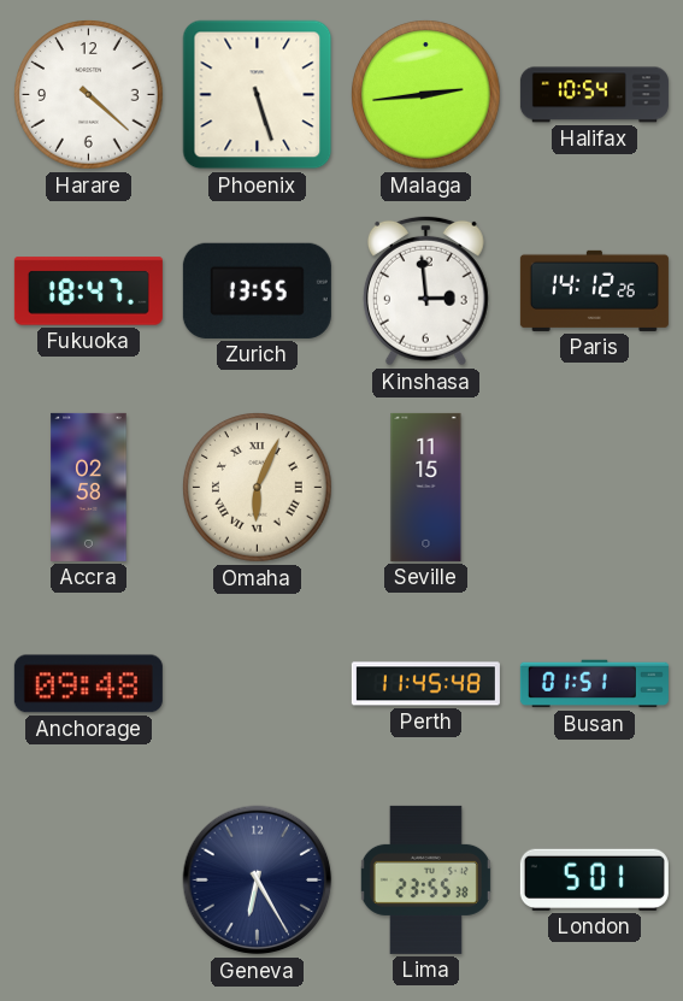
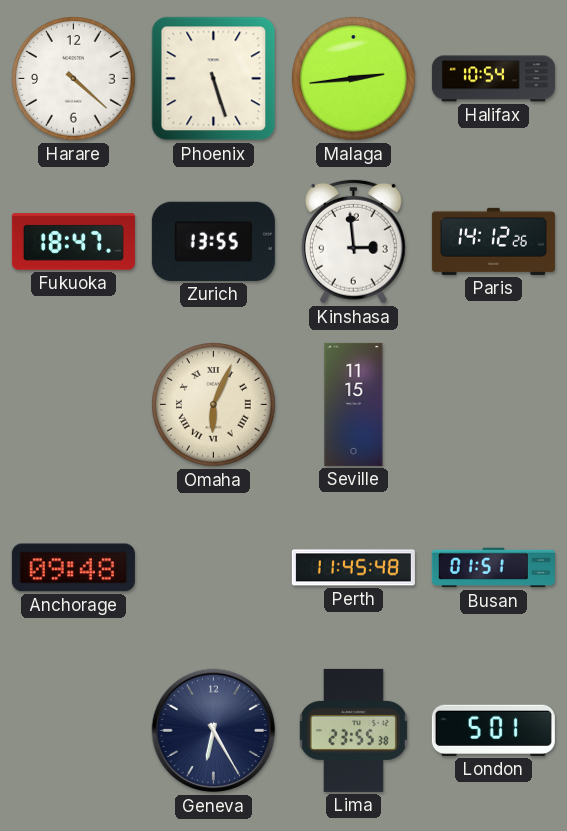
Accra: 02:58 -> none (89, 487)
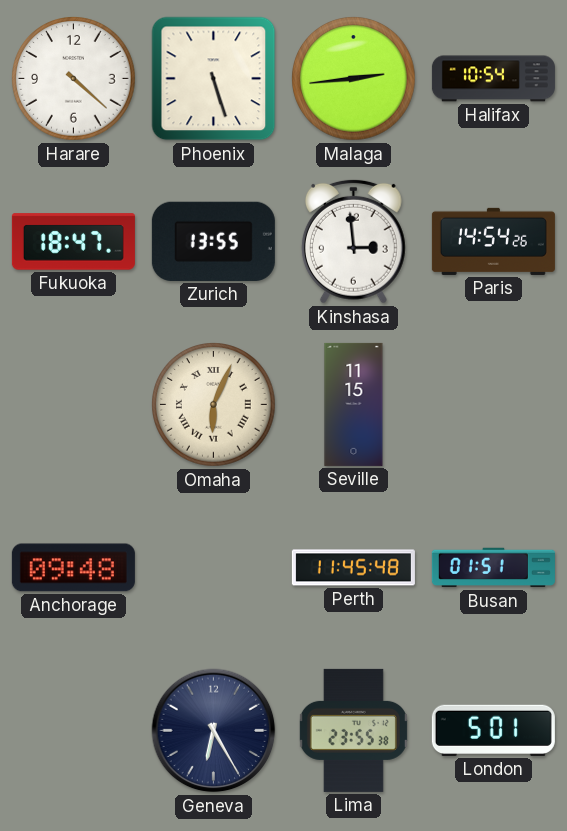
Paris: 14:12 -> 14:54 (493, 241)
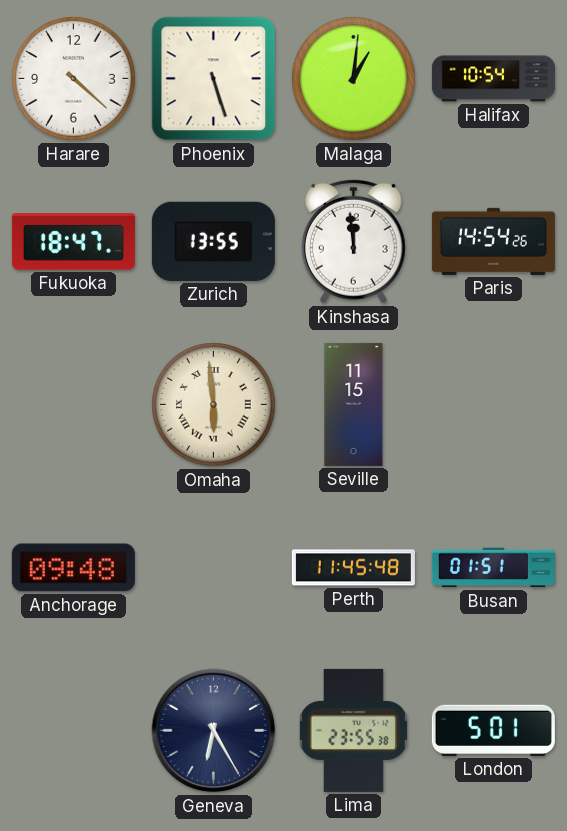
Malaga: 2:44 -> 1:01 (354, 79)
Kinshasa: 2:59 -> 11:59 (353, 241)
Omaha: 6:04 -> 5:59 (214, 405)
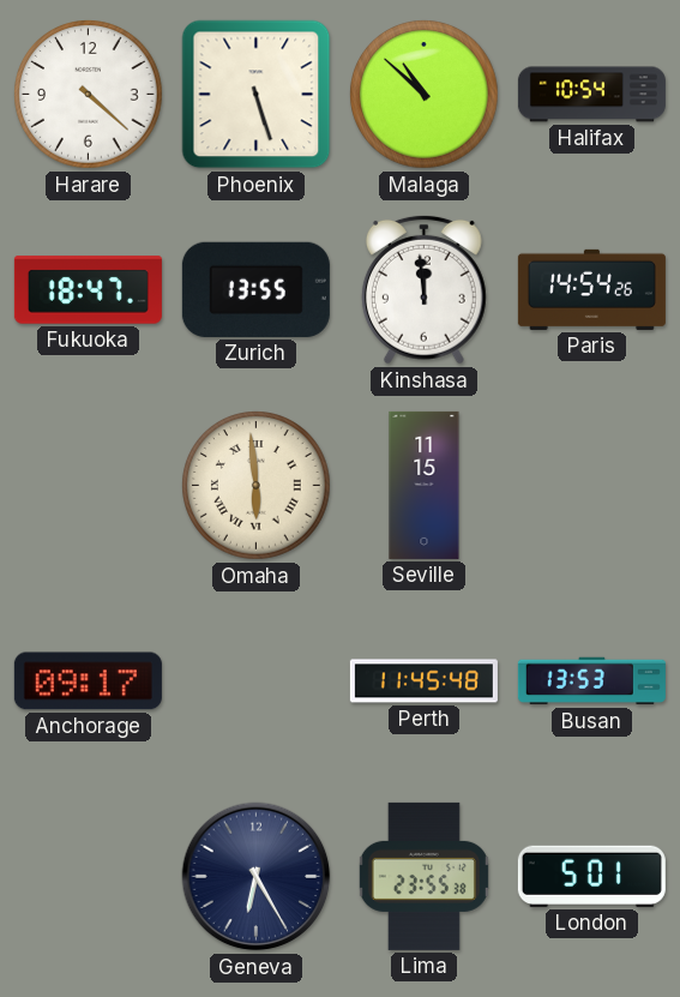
Malaga: 1:01 -> 10:52 (425, 95)
Anchorage: 09:48 -> 09:17 (88, 681)
Busan: 01:51 -> 13:53 (591, 681)
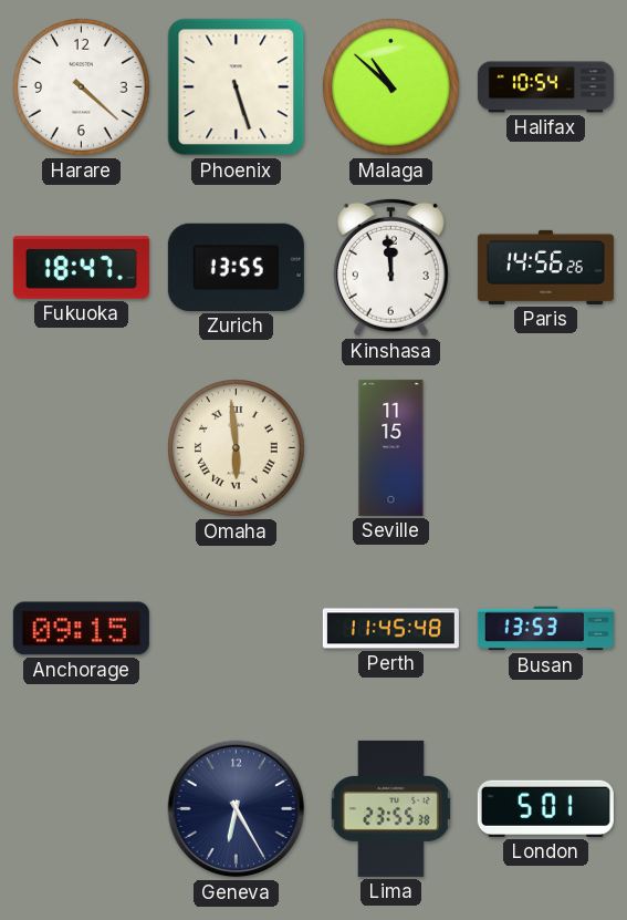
Paris: 14:54 -> 14:56 (545, 267)
Anchorage: 09:17 -> 09:15 (81, 629)
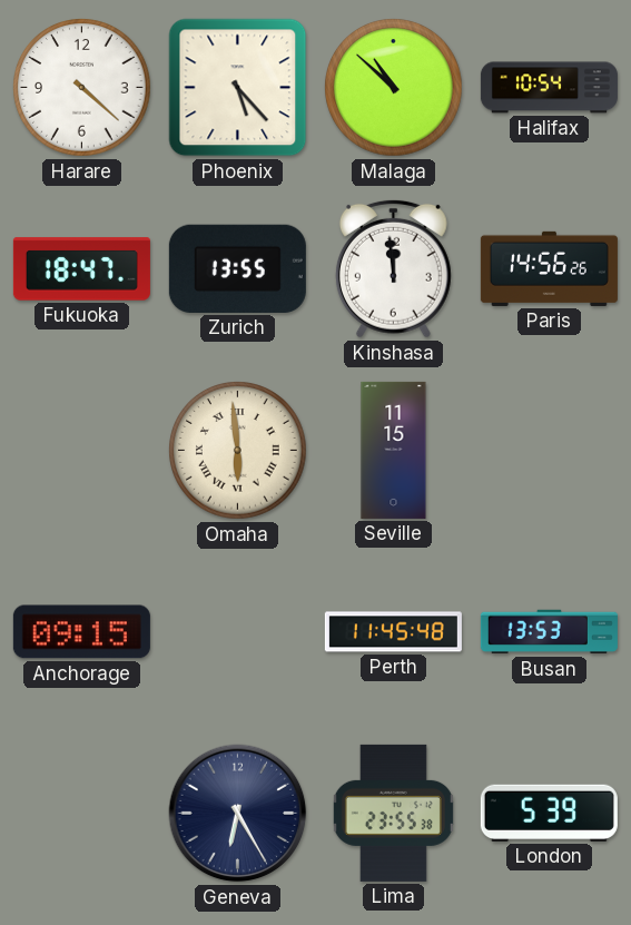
Phoenix: 5:27 -> 5:23 (238, 88)
London: 5:01 -> 5:39 (549, 813)
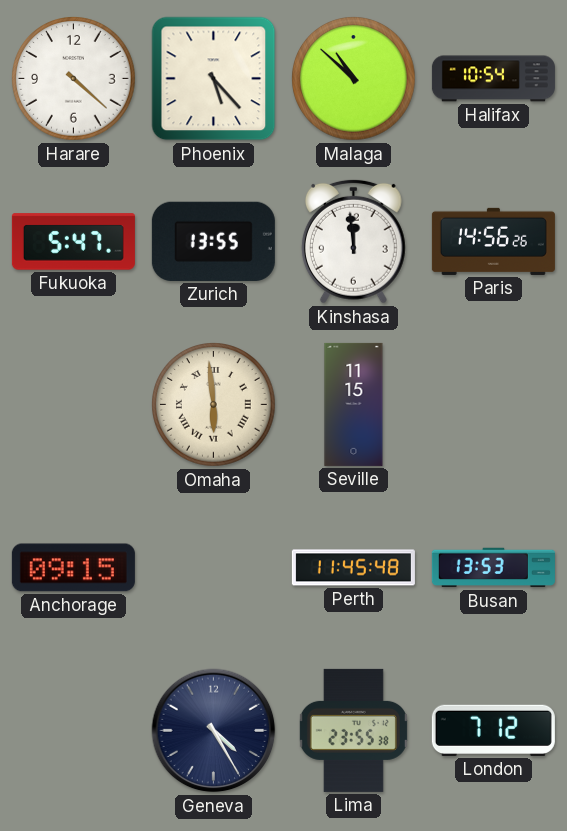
Fukuoka: 18:47 -> 5:47 (73, 242)
Geneva: 6:25 -> 4:25 (214, 731)
London: 5:39 -> 7:12 (493, 730)
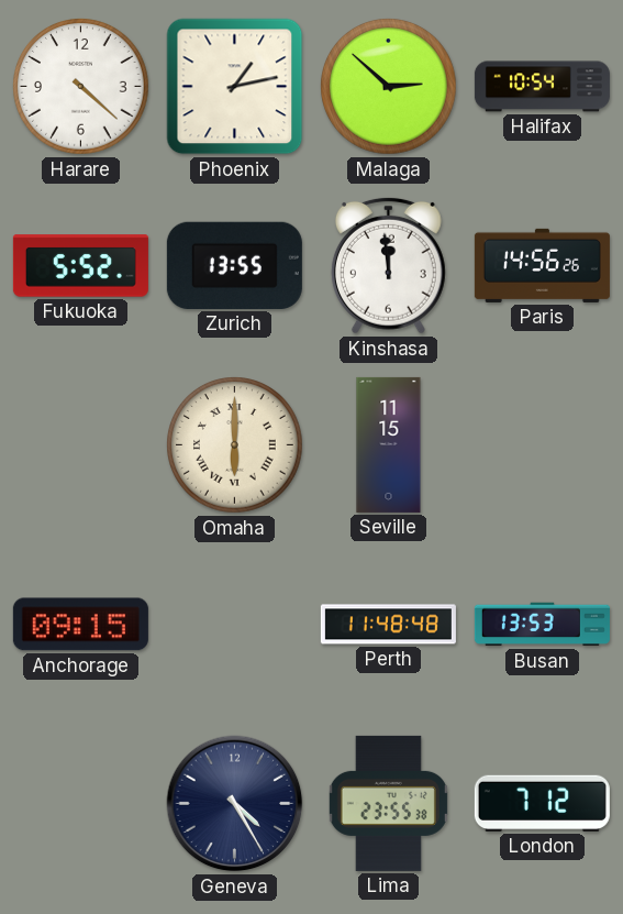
Phoenix: 5:23 -> 1:13 (235, 87)
Malaga: 10:52 -> 2:52 (389, 87)
Fukuoka: 5:47 -> 5:52 (80, 266)
Omaha: 5:59 -> 6:00 (235, 445)
Perth: 11:45 -> 11:48 (388, 625)
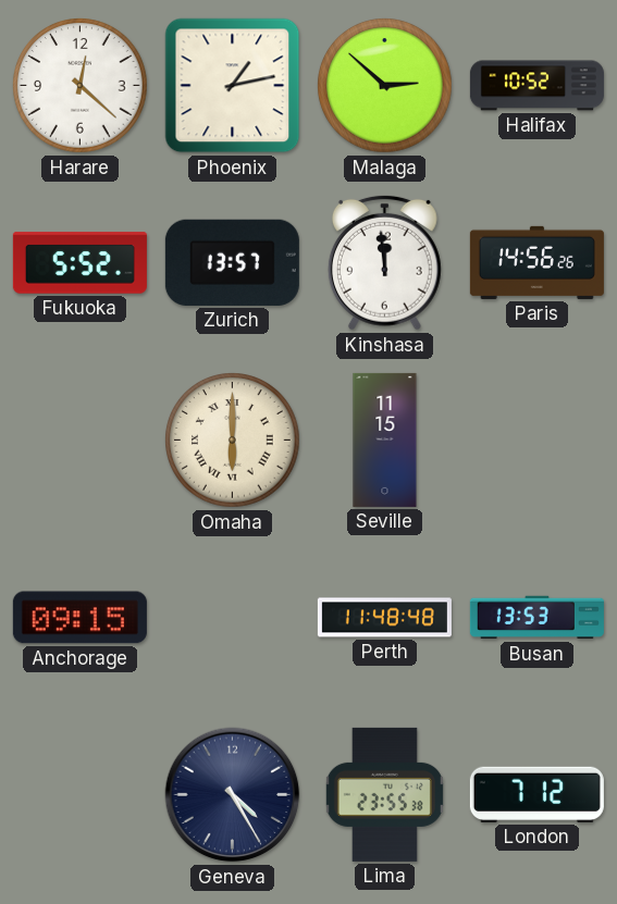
Harare: 4:22 -> 12:22 (81, 86)
Halifax: 10:54 -> 10:52 (536, 86)
Zurich: 13:55 -> 13:57 (232, 262)
